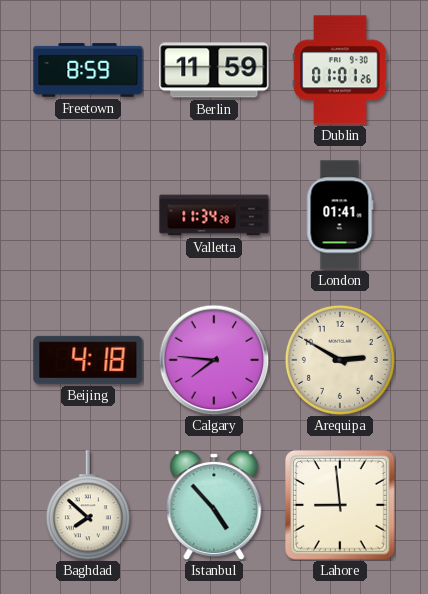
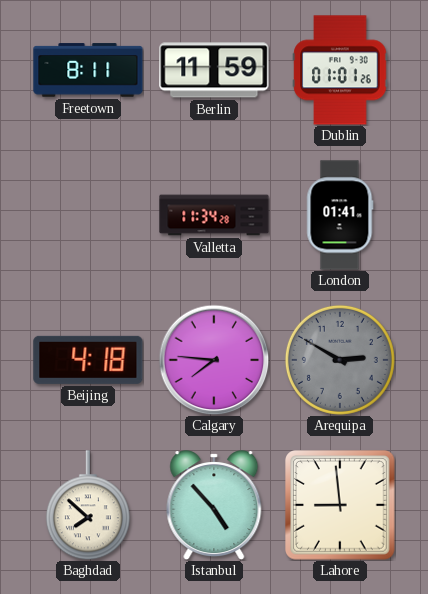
Freetown: 8:59 -> 8:11 (88, 70)
Arequipa dial: cream -> grey (340, 360)
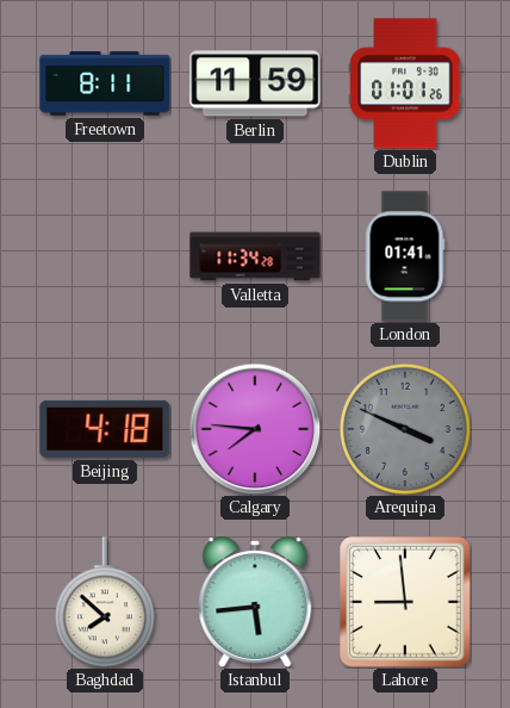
Arequipa: 2:50 -> 3:49 (405, 429)
Istanbul: 4:53 -> 5:44 (255, 602)
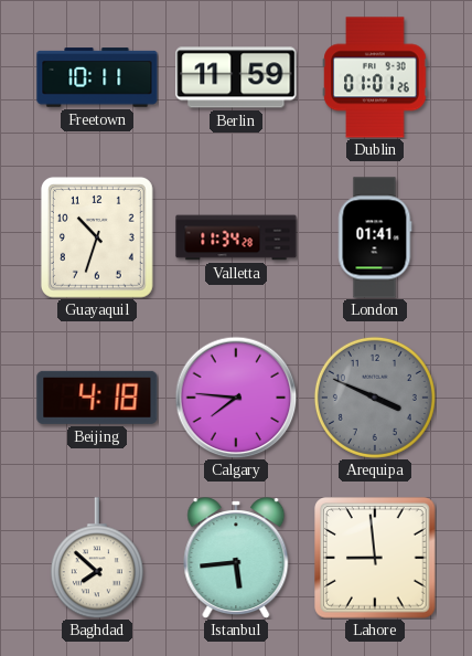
Freetown: 8:11 -> 10:11 (97, 77)
Guayaquil: none -> 10:33 (97, 237)
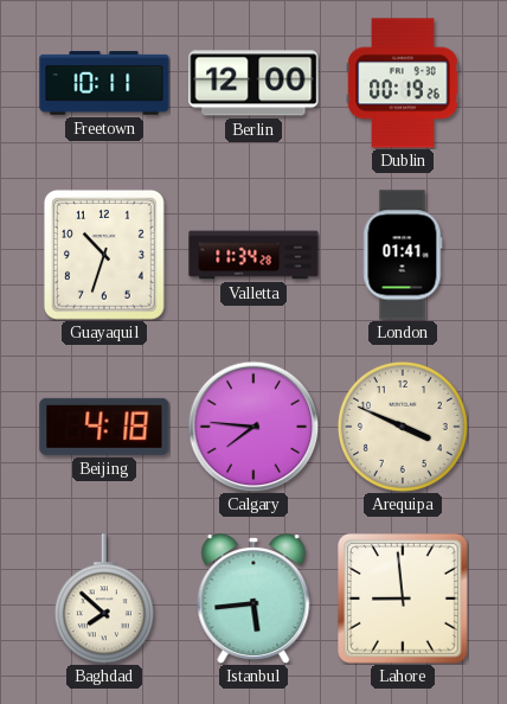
Berlin: 11:59 -> 12:00 (254, 83)
Dublin: 01:01 -> 00:19 (403, 83)
Arequipa dial: grey -> cream (403, 427)
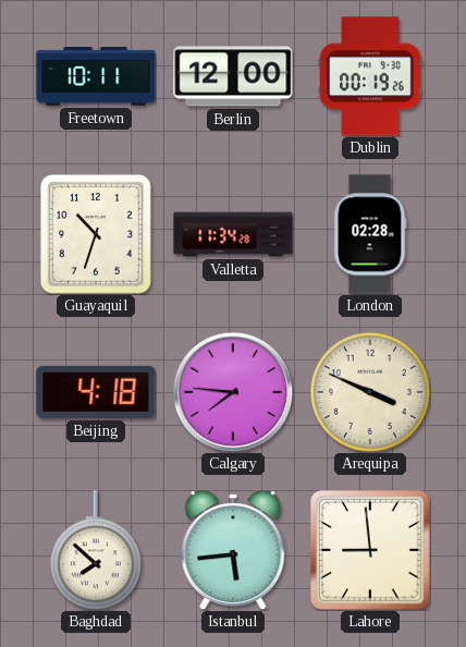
London: 01:41 -> 02:28 (370, 234)
